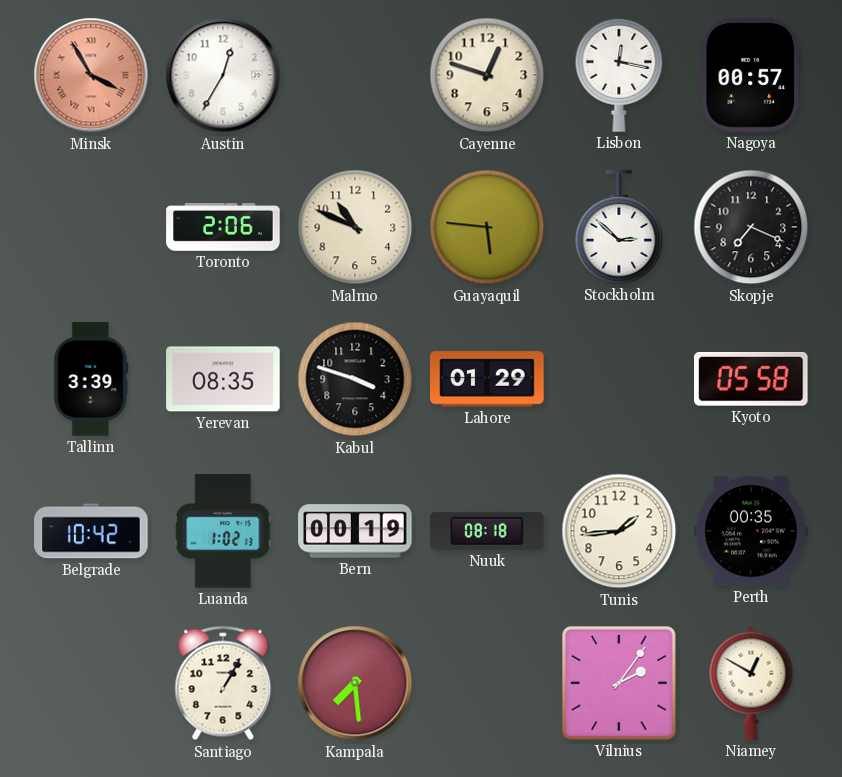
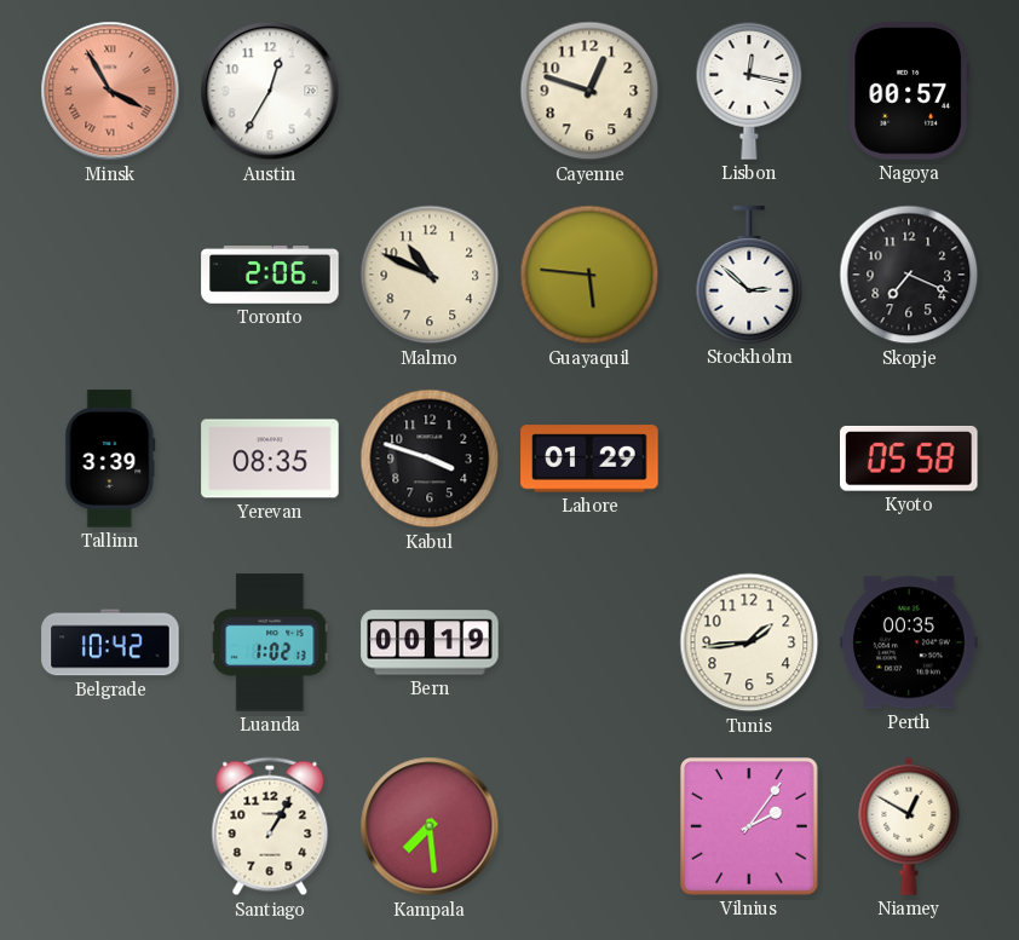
Nuuk: 08:18 -> none (487, 531)
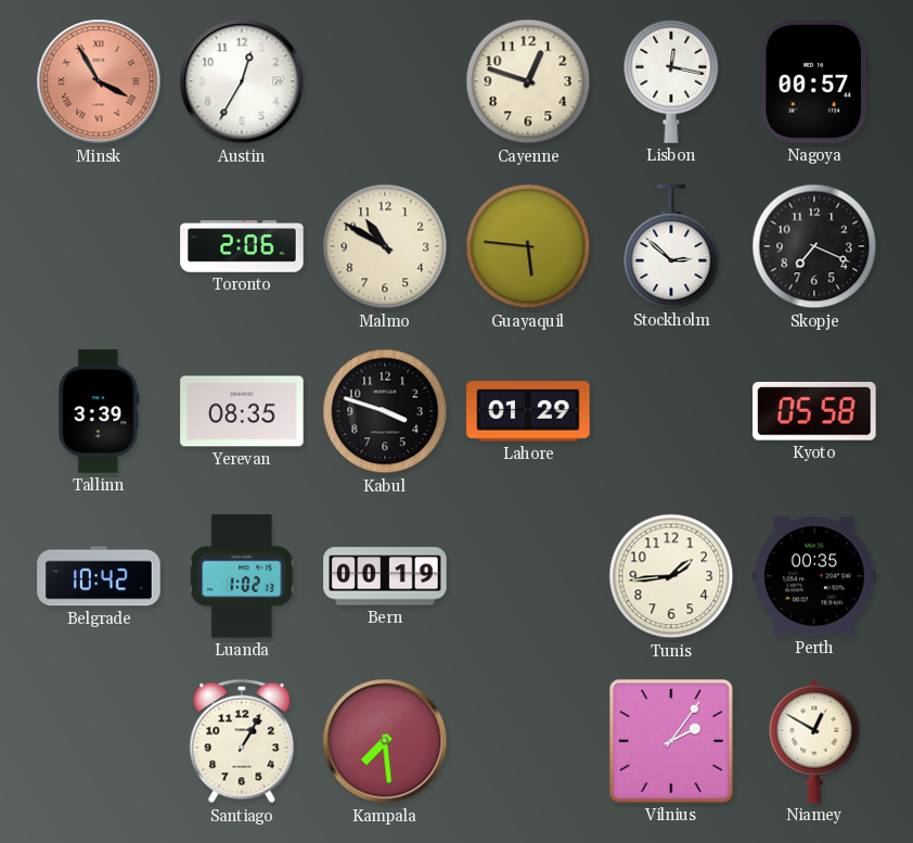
Malmo: 10:49 -> 10:50 (385, 246)
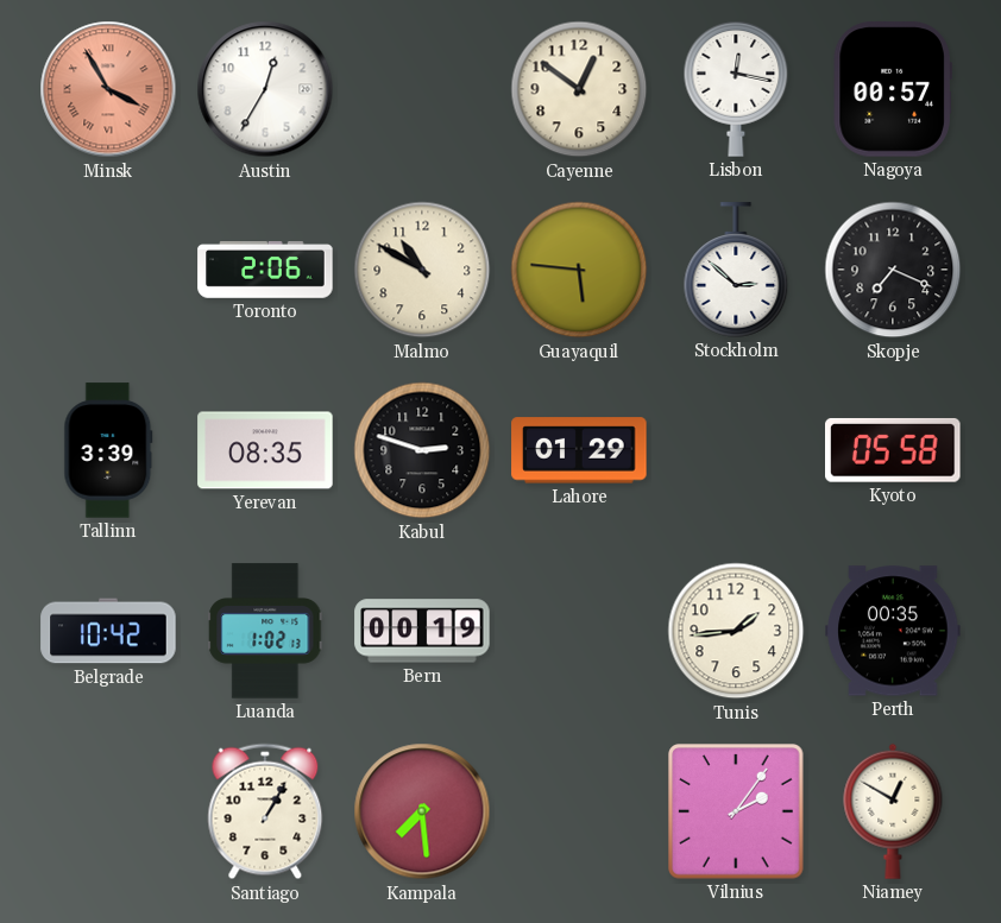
Cayenne: 12:48 -> 12:51 (579, 89)
Kabul: 3:48 -> 2:48 (422, 450)
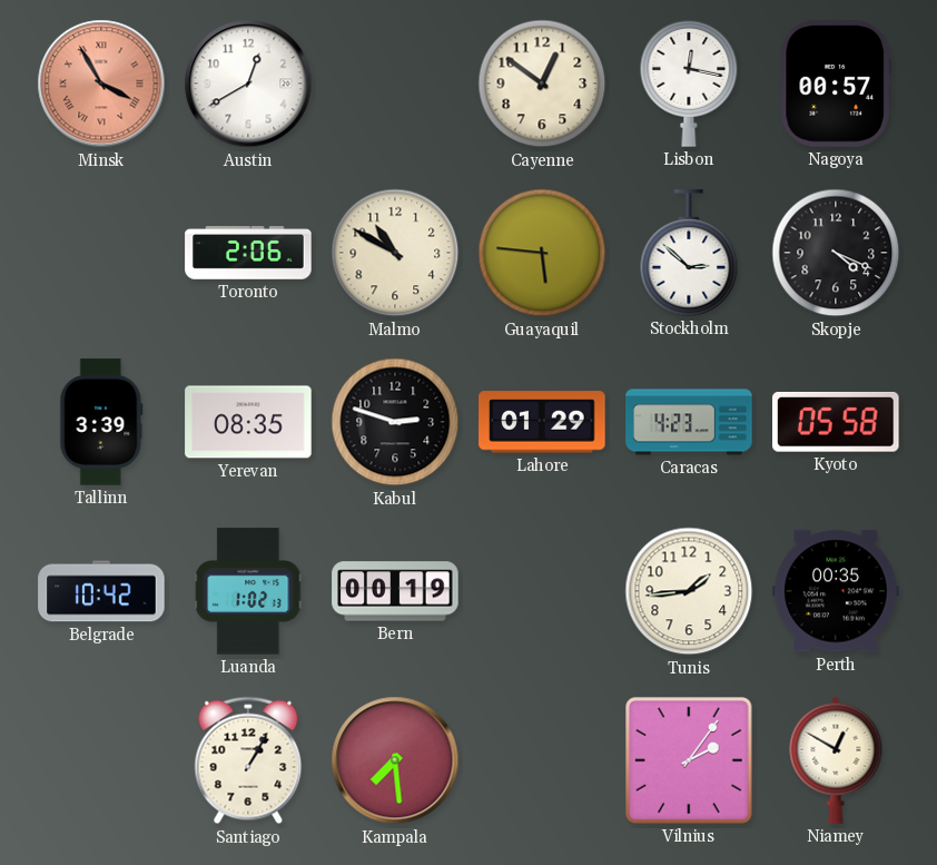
Austin: 12:35 -> 12:40 (248, 83)
Skopje: 7:19 -> 4:19 (836, 253)
Caracas: none -> 4:23 (689, 422)
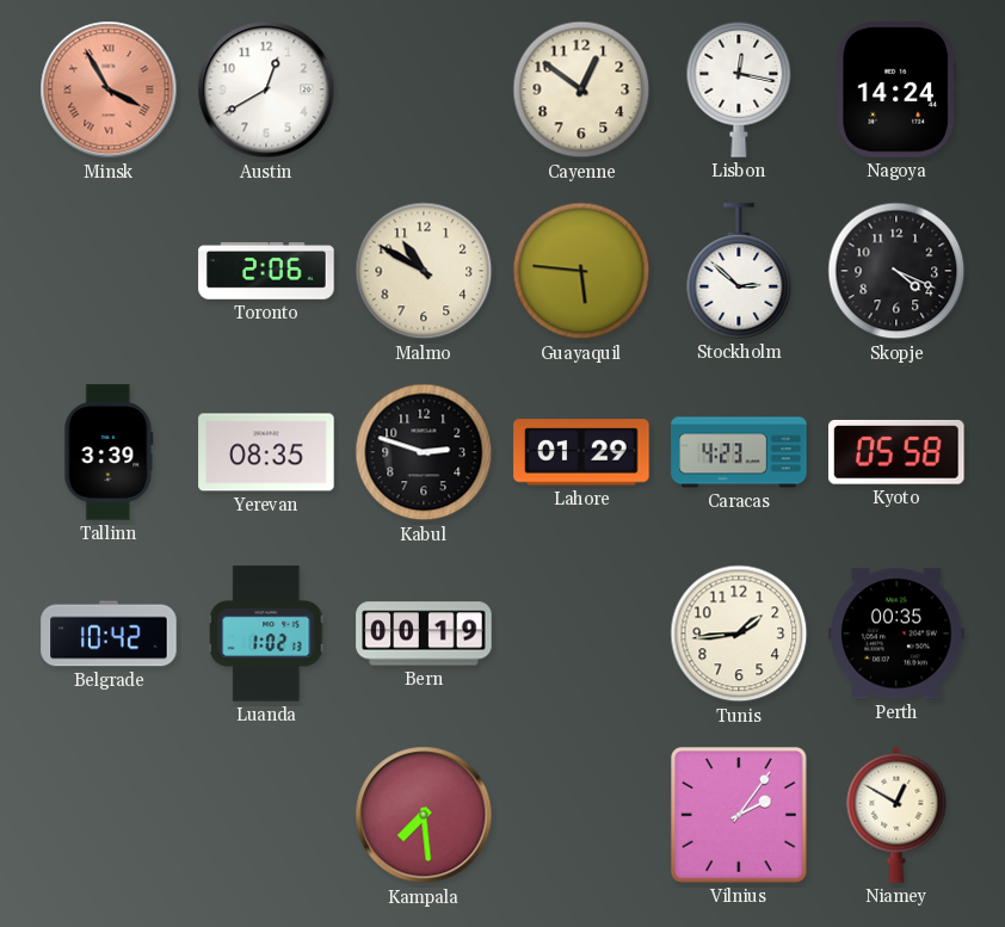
Nagoya: 00:57 -> 14:24 (896, 89)
Santiago: 1:05 -> none (248, 760)
